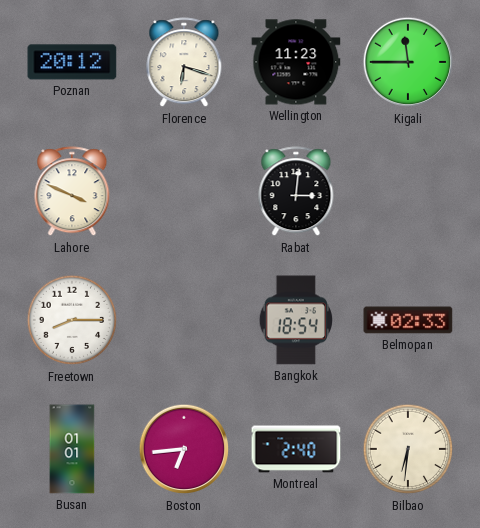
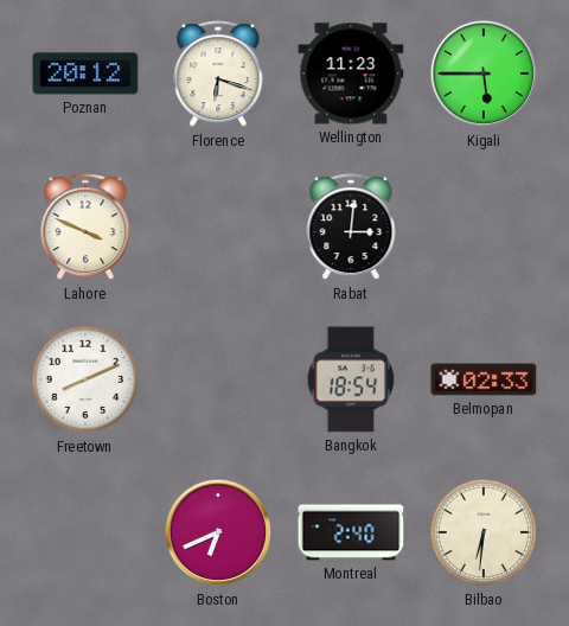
Kigali: 11:45 -> 5:45 (484, 74)
Freetown: 8:15 -> 8:11 (85, 379)
Busan: 01:01 -> none (72, 449)
Boston: 6:44 -> 6:41 (218, 532)
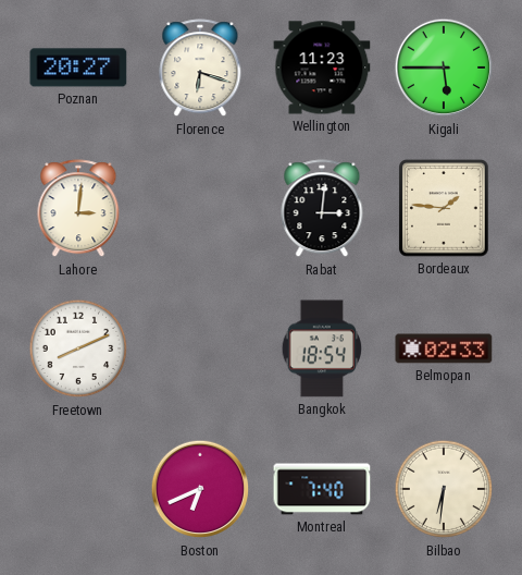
Poznan: 20:12 -> 20:27 (78, 68)
Lahore: 3:49 -> 3:01 (78, 209)
Bordeaux: none -> 1:46 (445, 209)
Montreal: 2:40 -> 7:40 (322, 489)
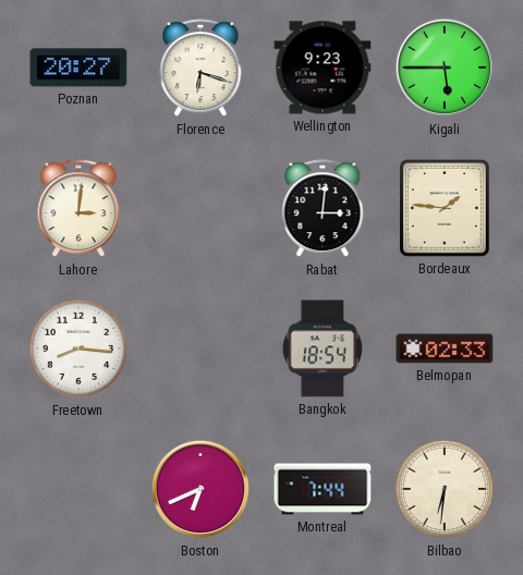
Wellington: 11:23 -> 9:23 (323, 68)
Freetown: 8:11 -> 8:16 (78, 348)
Montreal: 7:40 -> 7:44 (323, 489)
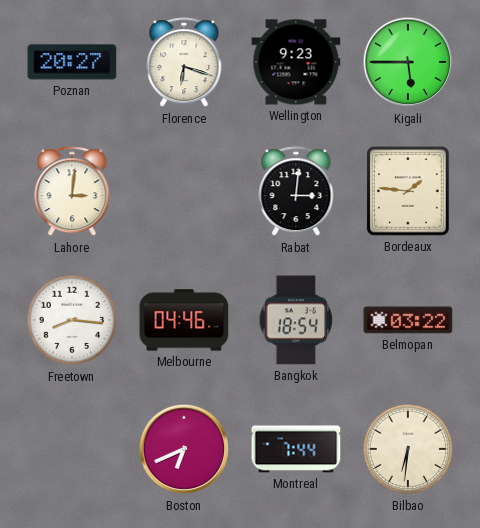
Melbourne: none -> 04:46 (184, 320)
Belmopan: 02:33 -> 03:22 (408, 320)
